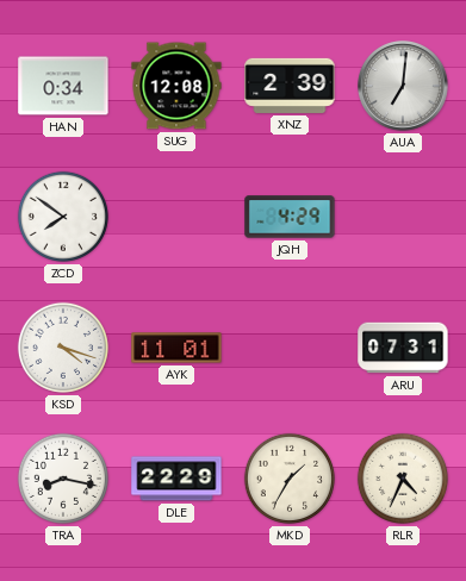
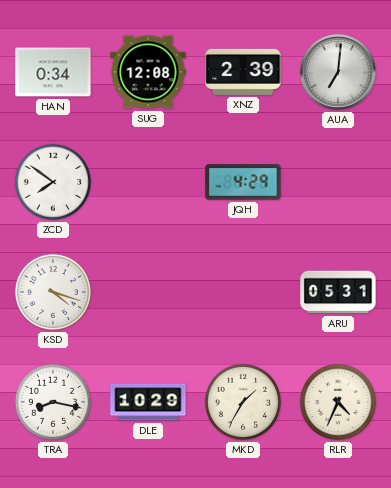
AYK: 11:01 -> none (176, 348)
ARU: 07:31 -> 05:31 (338, 292)
DLE: 22:29 -> 10:29 (148, 402)
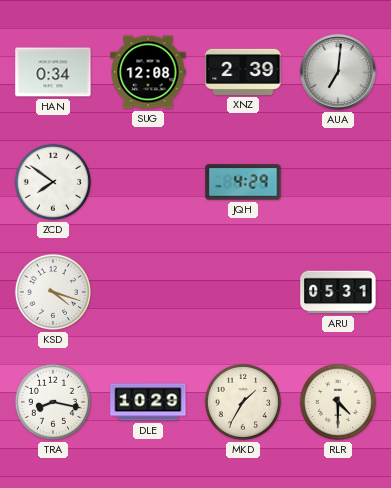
RLR: 4:34 -> 4:30 (338, 402)
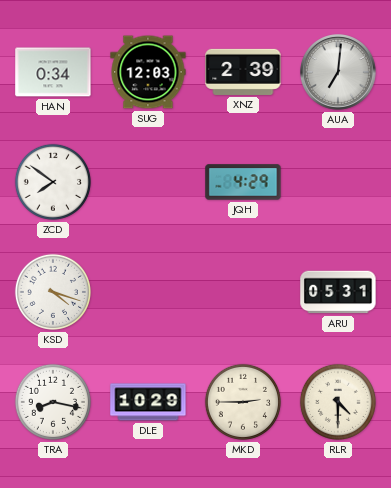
SUG: 12:08 -> 12:03 (148, 72)
MKD: 1:35 -> 2:45 (243, 402)
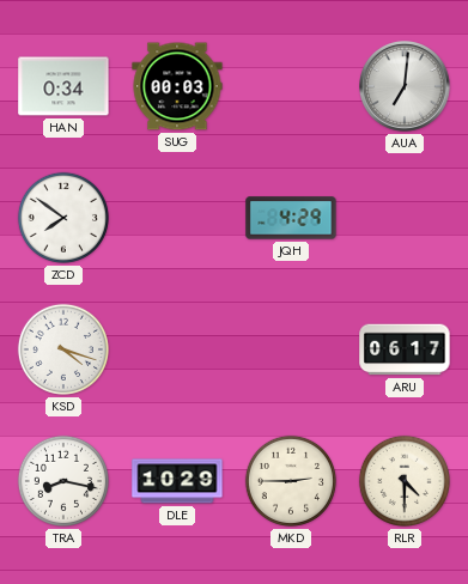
SUG: 12:03 -> 00:03 (177, 86)
XNZ: 2:39 -> none (243, 72)
ARU: 05:31 -> 06:17 (405, 349)
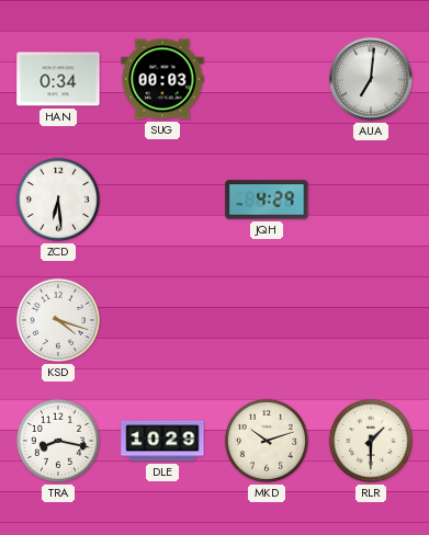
ZCD: 7:51 -> 6:29 (58, 200)
ARU: 06:17 -> none (405, 349)
MKD: 2:45 -> 10:12 (267, 441)
RLR: 4:30 -> 1:30 (371, 441)
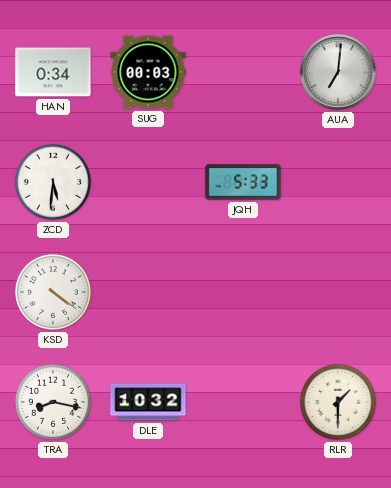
ZCD: 6:29 -> 5:31 (53, 182)
JQH: 4:29 -> 5:33 (243, 182)
KSD: 4:18 -> 4:21 (53, 292)
DLE: 10:29 -> 10:32 (148, 402)
MKD: 10:12 -> none (267, 441)
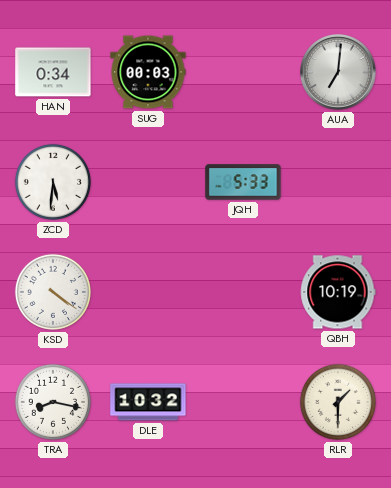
QBH: none -> 10:19 (338, 292)
